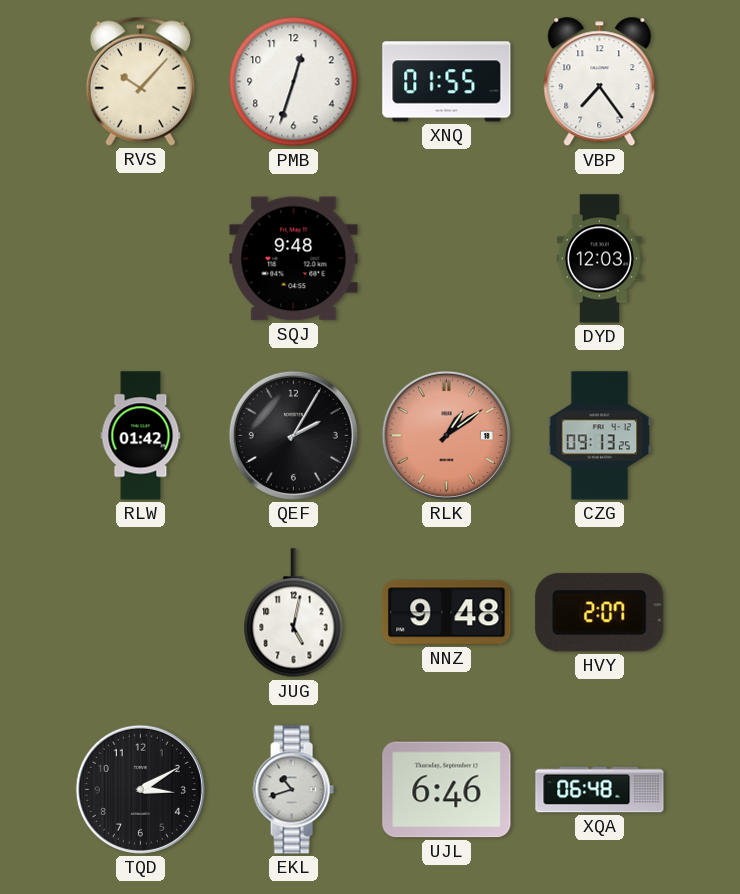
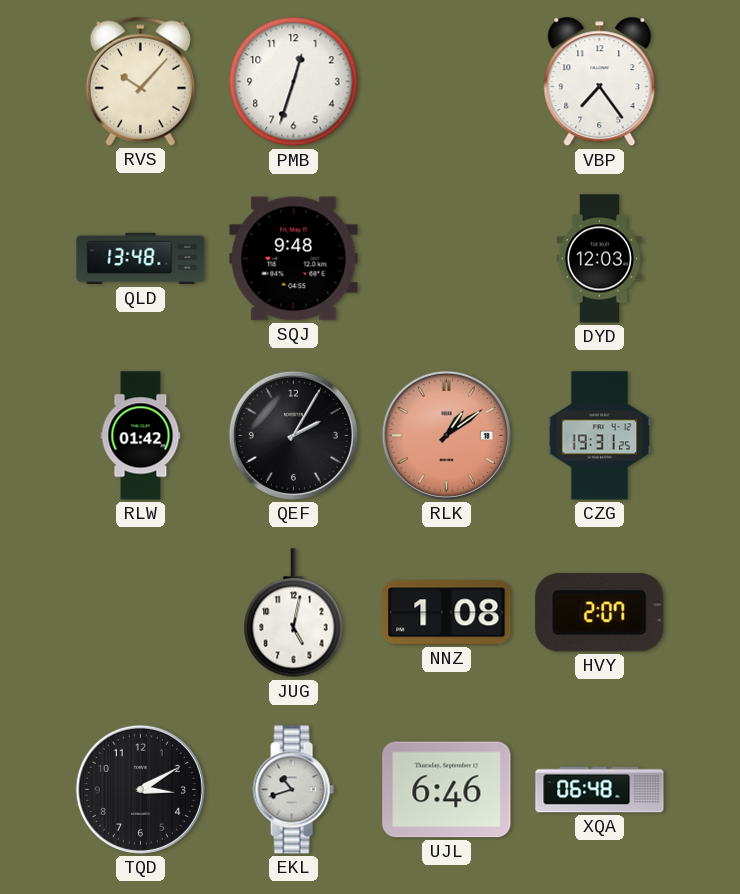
XNQ: 01:55 -> none (447, 82)
QLD: none -> 13:48 (141, 259)
CZG: 09:13 -> 19:31 (600, 436)
NNZ: 9:48 -> 1:08 (447, 613)
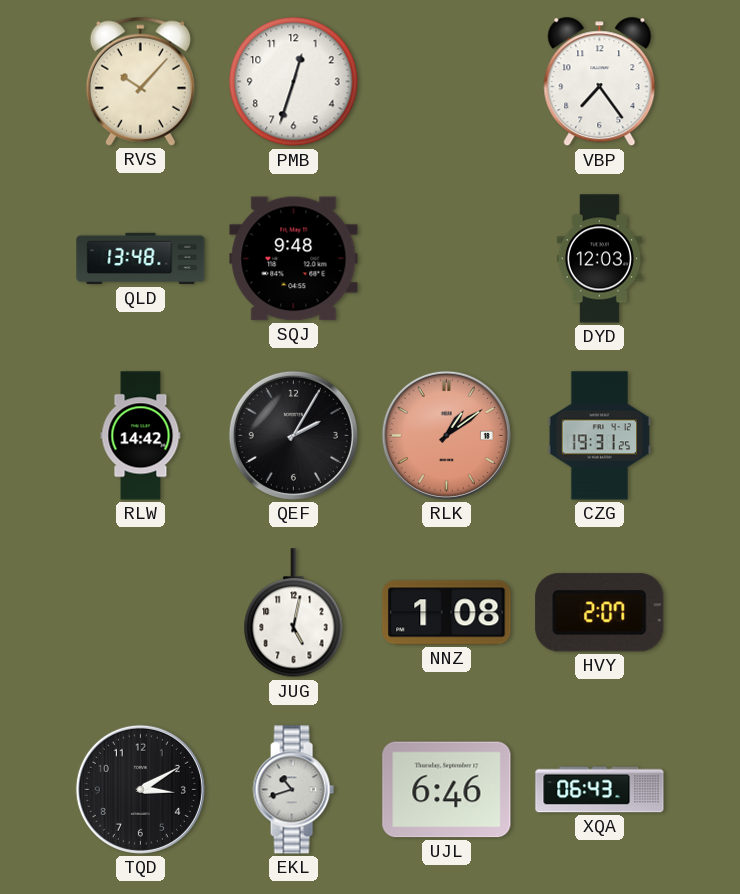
RLW: 01:42 -> 14:42 (141, 436)
XQA: 06:48 -> 06:43 (600, 790)
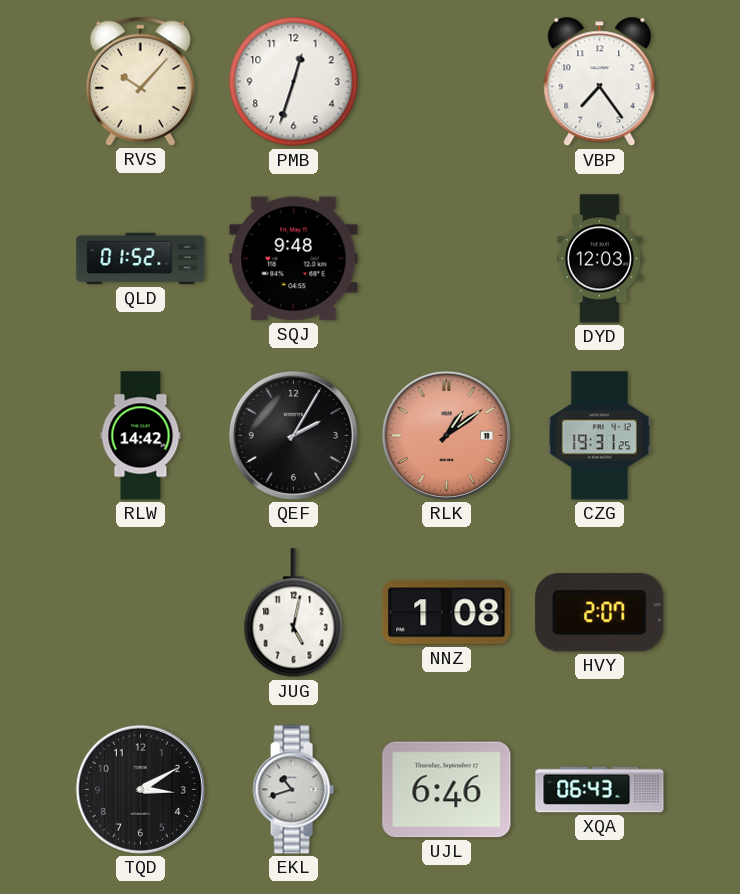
QLD: 13:48 -> 01:52 (141, 259)
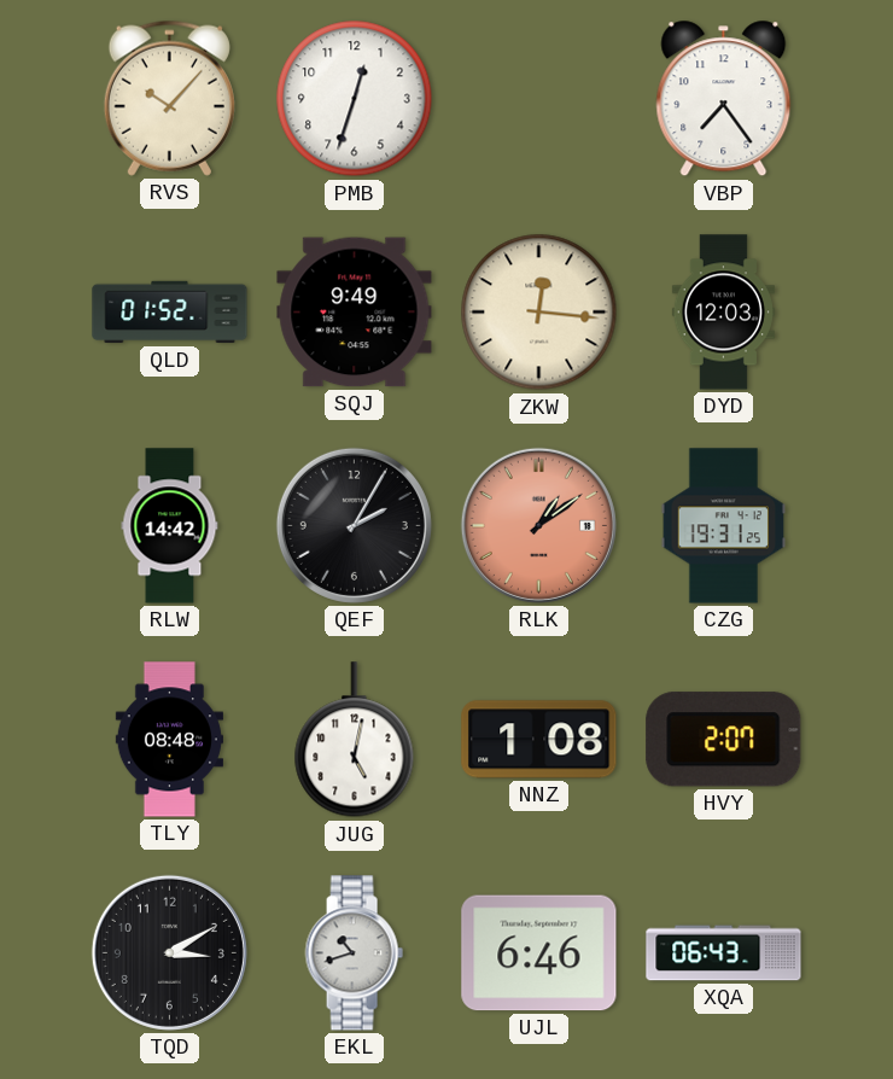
SQJ: 9:48 -> 9:49 (355, 313)
ZKW: none -> 12:16 (539, 313)
TLY: none -> 08:48 (169, 740)
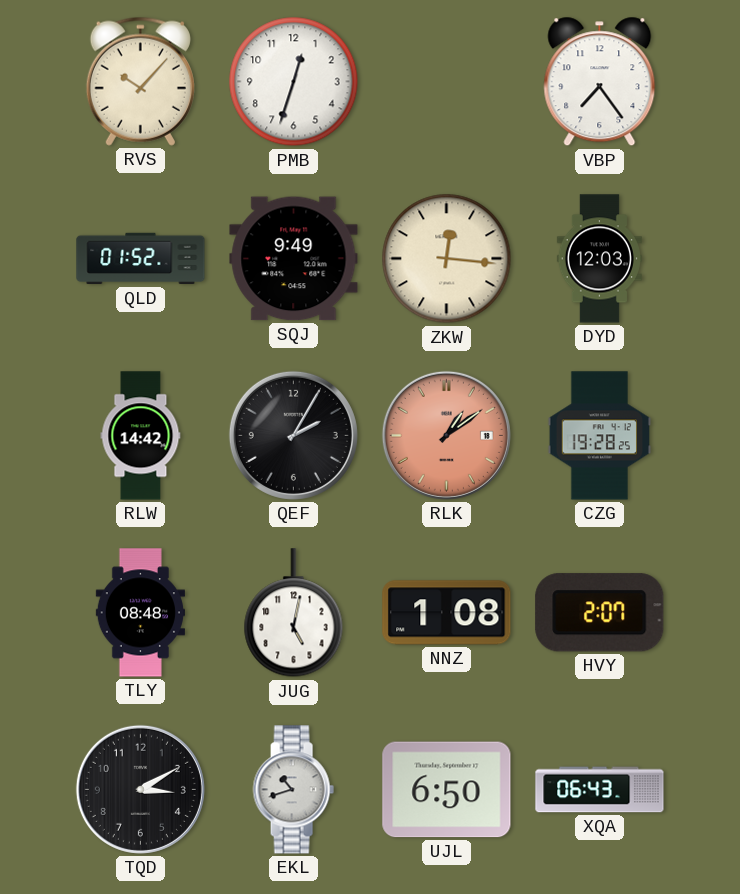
CZG: 19:31 -> 19:28 (600, 436)
UJL: 6:46 -> 6:50 (447, 790)
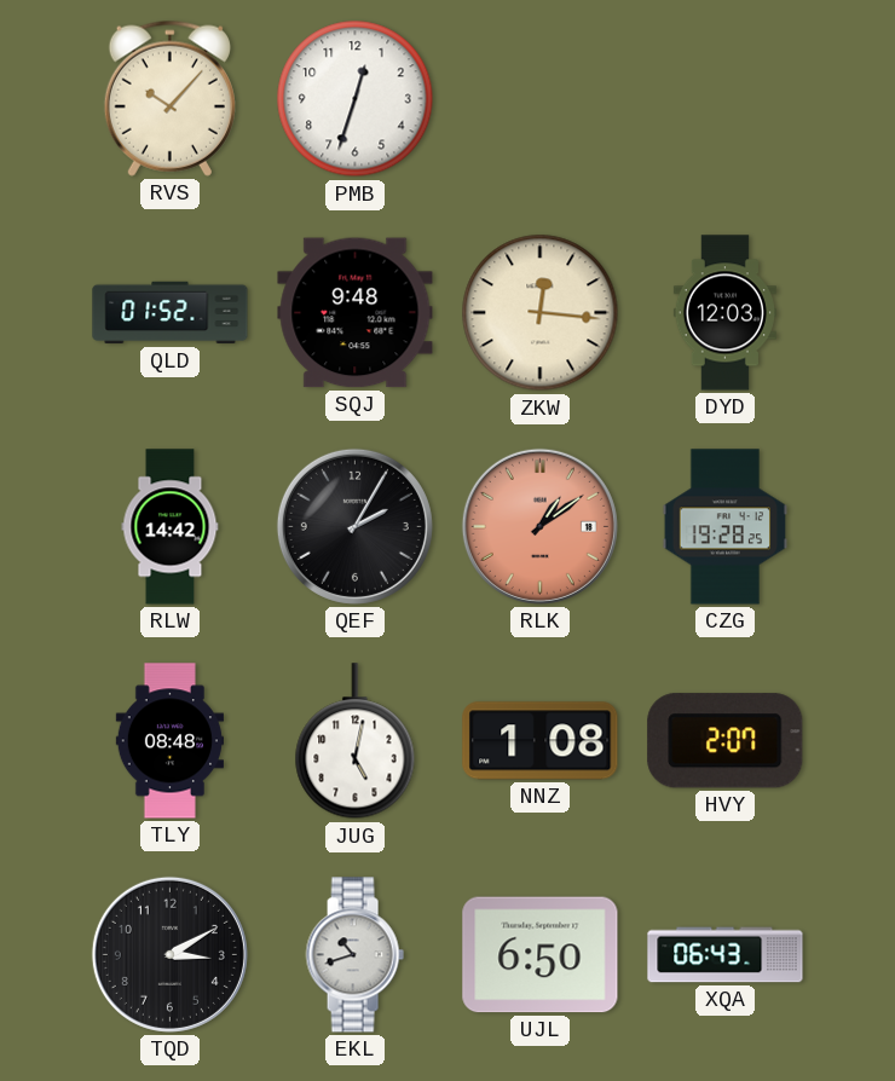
VBP: 7:24 -> none (600, 82)
SQJ: 9:49 -> 9:48 (356, 313)
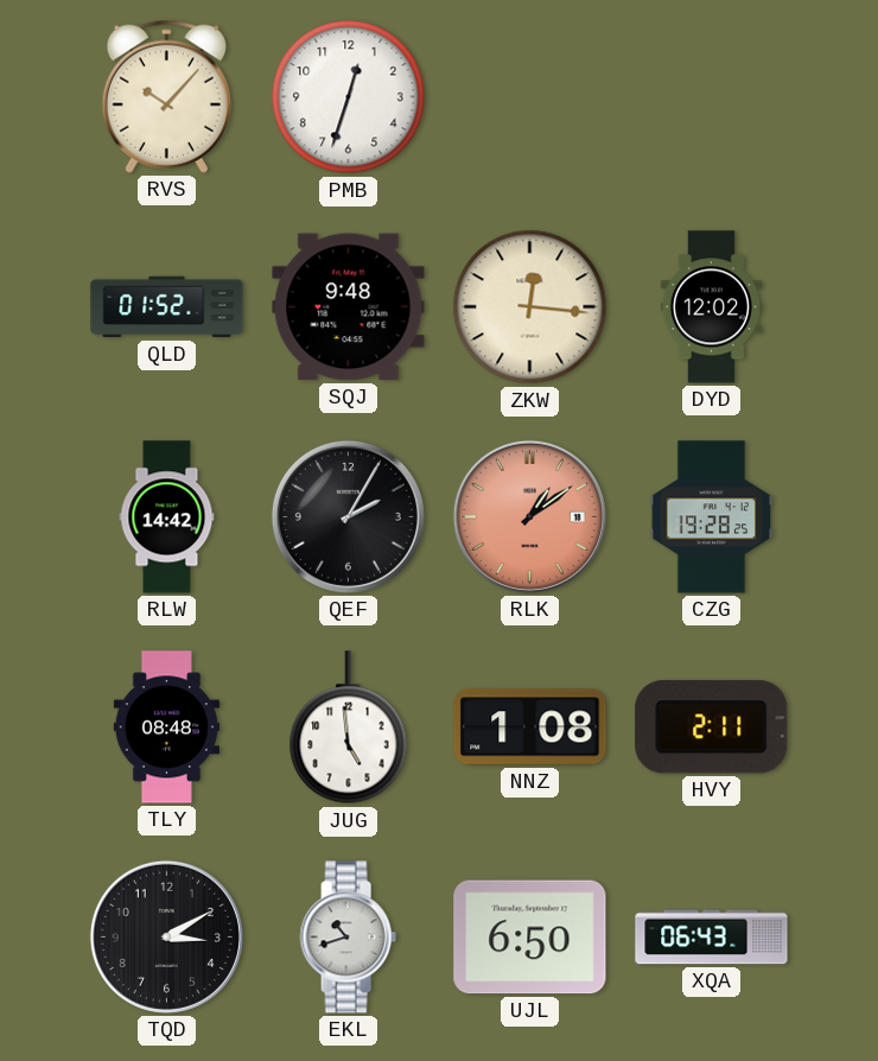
DYD: 12:03 -> 12:02 (711, 307)
JUG: 5:02 -> 4:59 (349, 728)
HVY: 2:07 -> 2:11 (712, 728)
